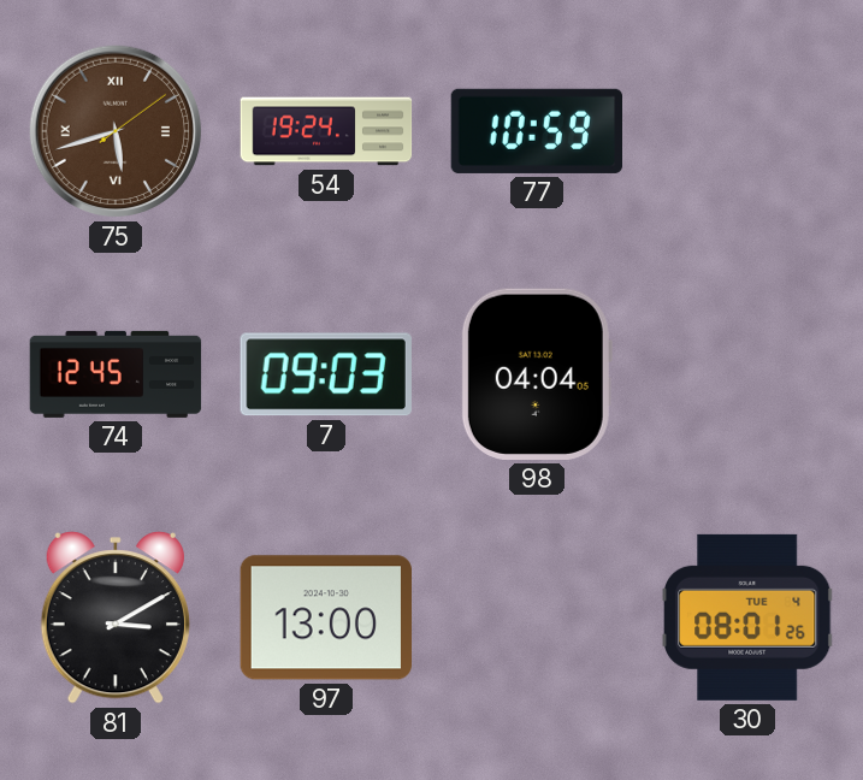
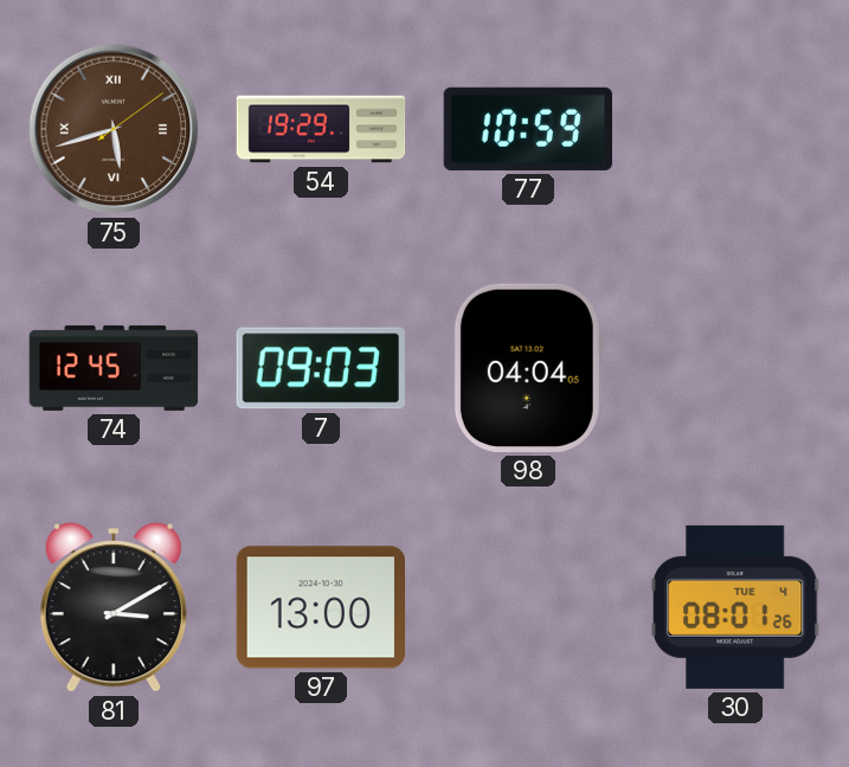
54: 19:24 -> 19:29 (321, 129)
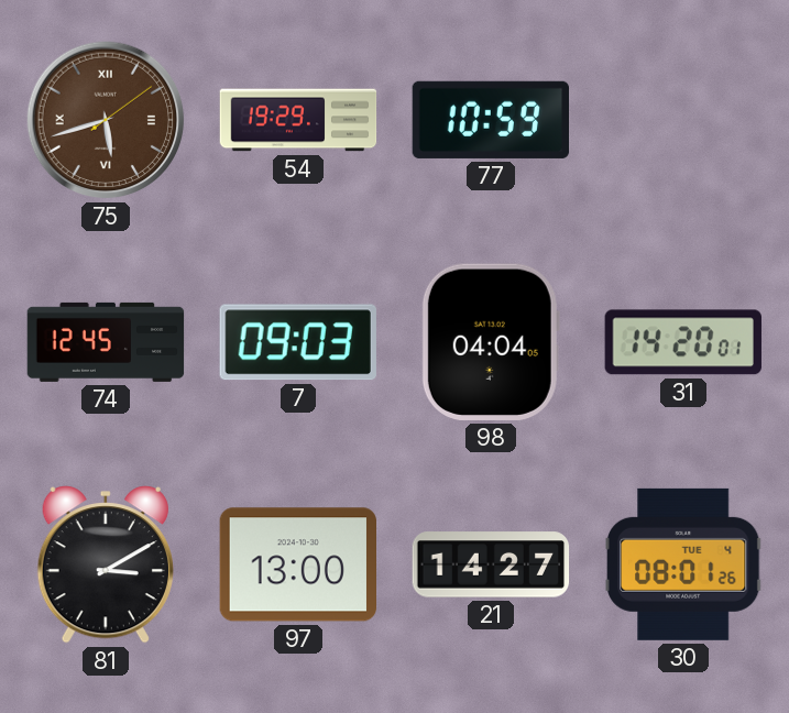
31: none -> 14:20 (683, 342)
21: none -> 14:27 (491, 564)
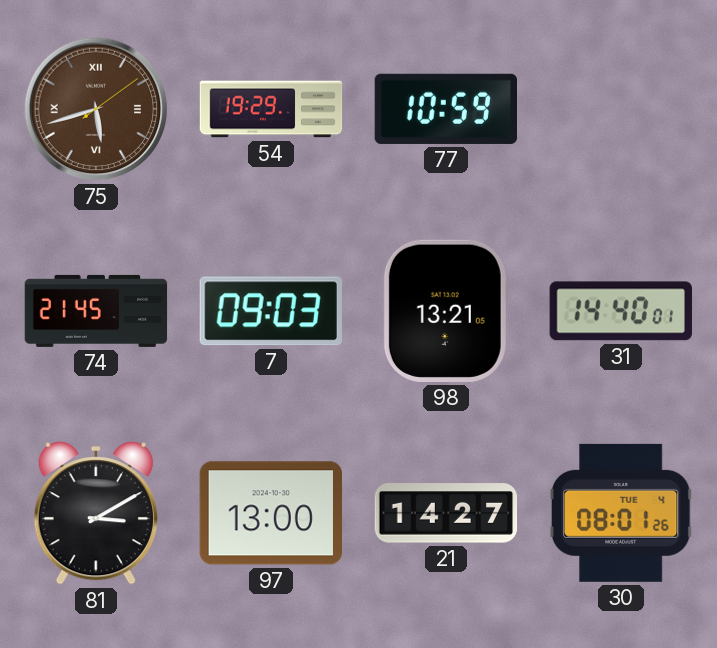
74: 12:45 -> 21:45 (96, 311)
98: 04:04 -> 13:21 (446, 311)
31: 14:20 -> 14:40 (621, 311)
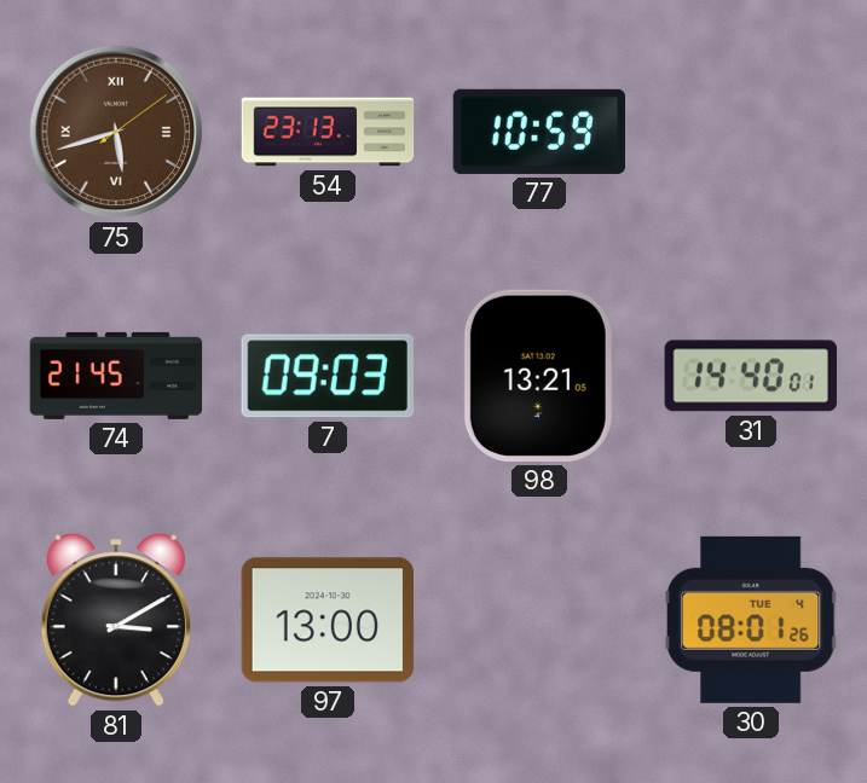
54: 19:29 -> 23:13 (328, 132)
21: 14:27 -> none (446, 513)
